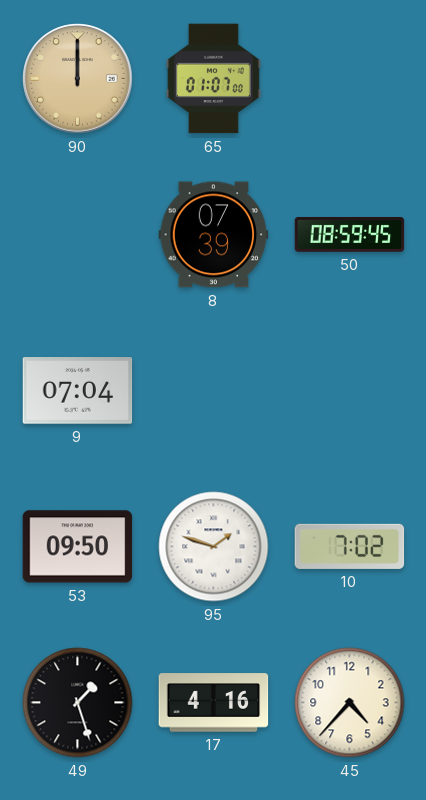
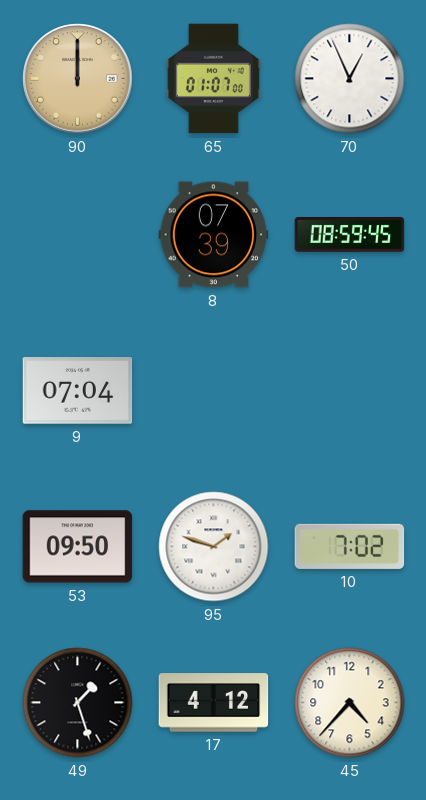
70: none -> 12:56 (350, 79)
17: 4:16 -> 4:12 (214, 703)
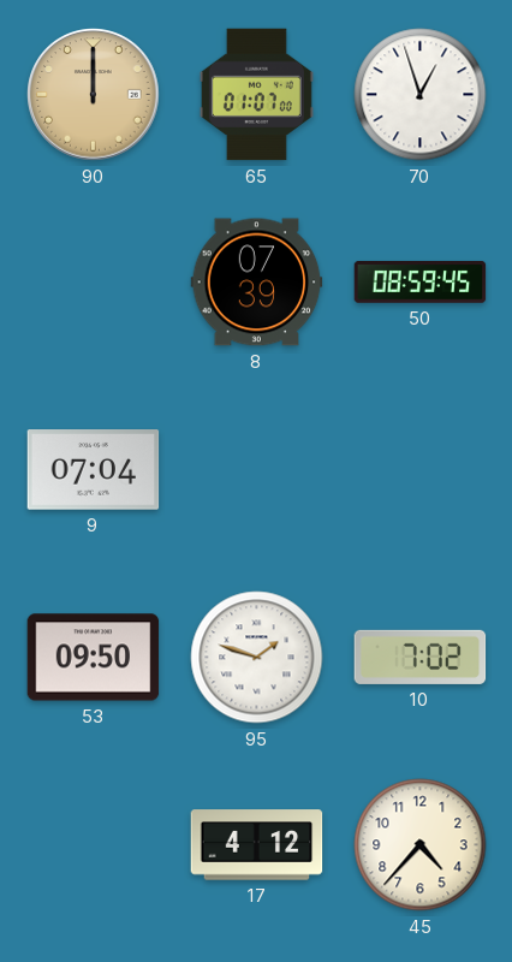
70: 12:56 -> 12:57 (421, 95)
49: 1:27 -> none (78, 703)
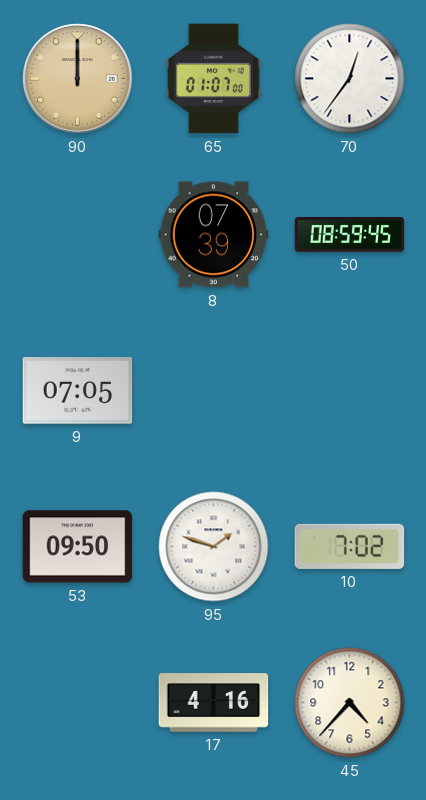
70: 12:57 -> 12:36 (350, 79)
9: 07:04 -> 07:05 (78, 391)
17: 4:12 -> 4:16 (214, 703)
